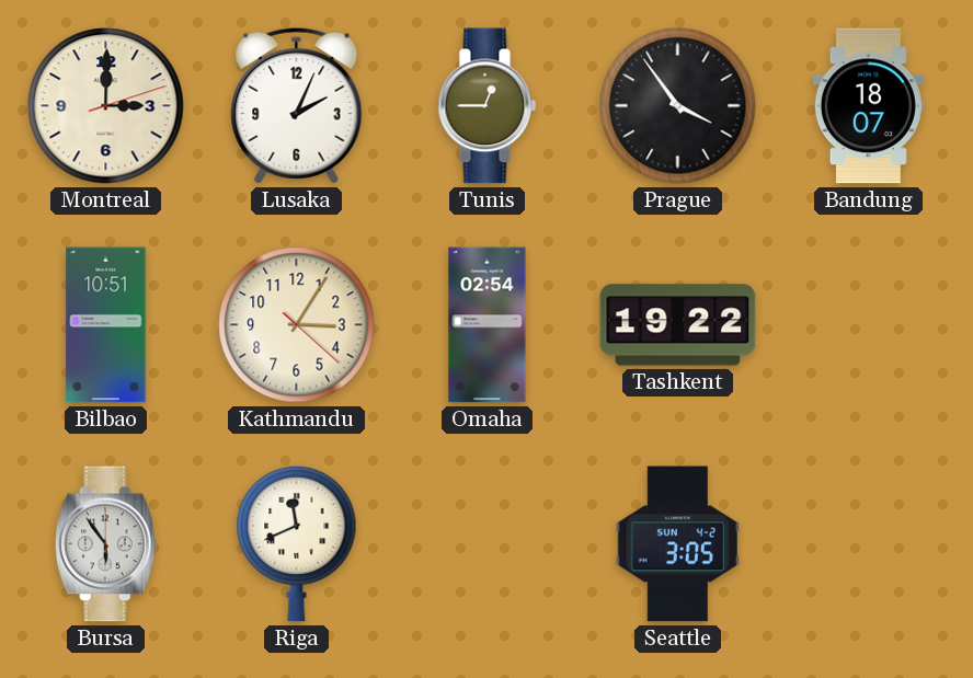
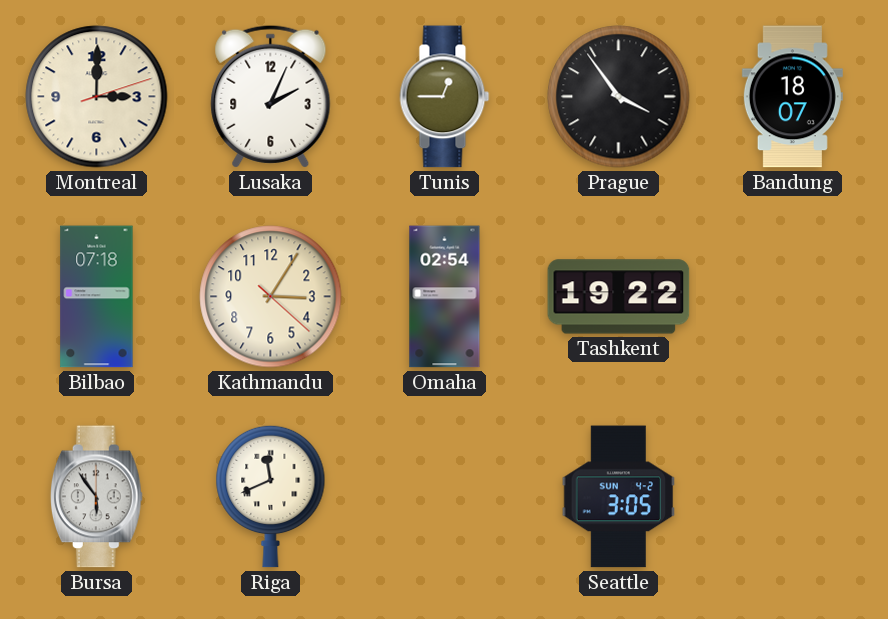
Bilbao: 10:51 -> 07:18 (97, 297)
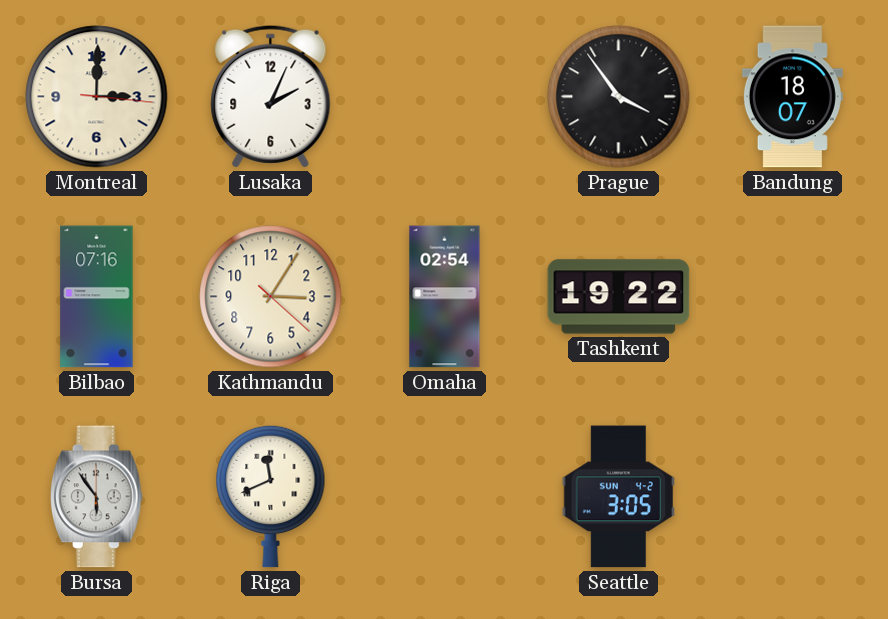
Montreal: 3:00:12 -> 3:00:16 (97, 97)
Tunis: 12:45 -> none (445, 97)
Bilbao: 07:18 -> 07:16 (97, 297)
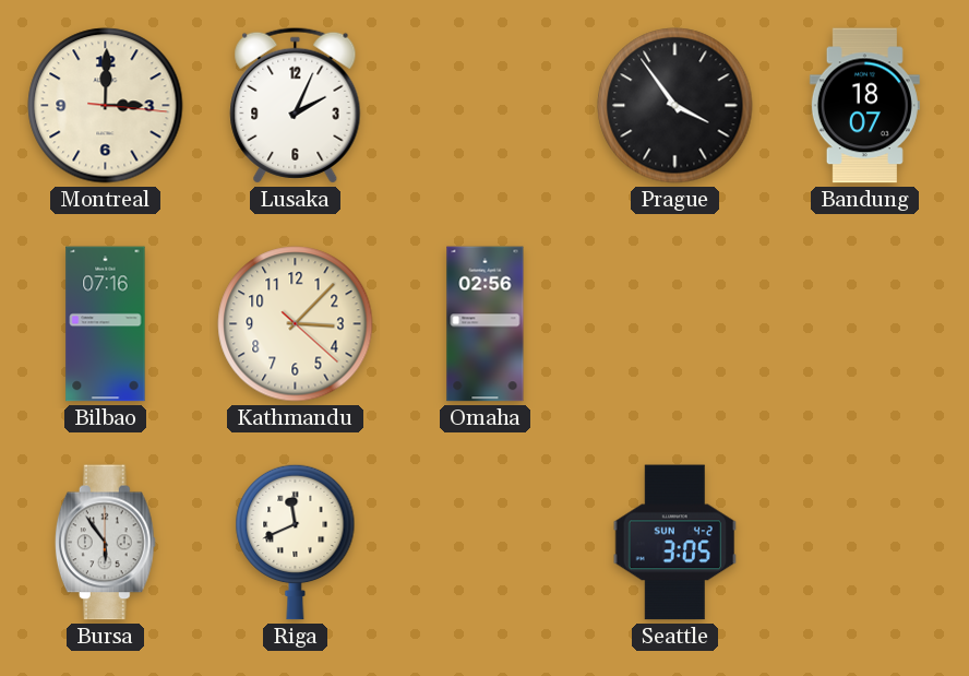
Kathmandu: 3:05 -> 3:07 (296, 324)
Omaha: 02:54 -> 02:56 (486, 324)
Tashkent: 19:22 -> none (619, 297)
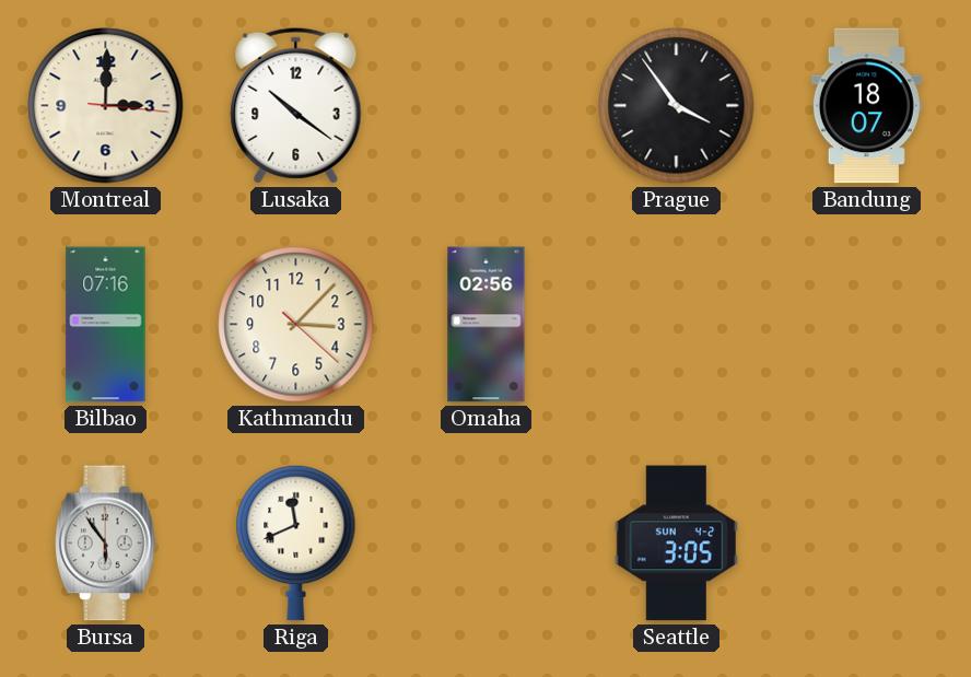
Lusaka: 2:04 -> 10:21 (296, 105)
